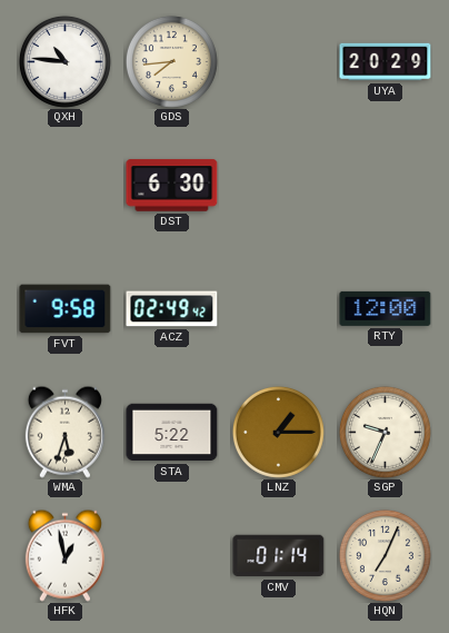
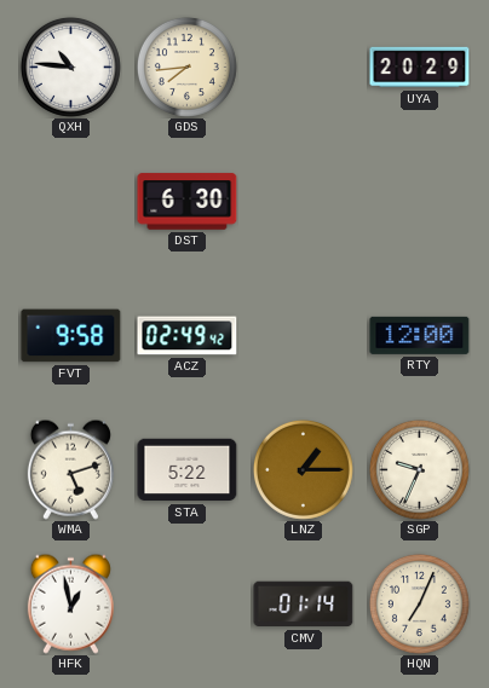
WMA: 5:33 -> 5:12 (70, 469)
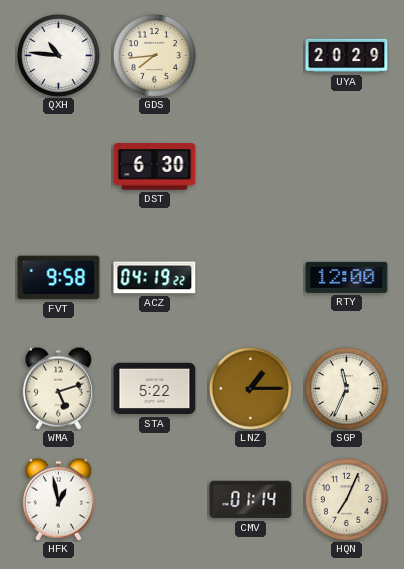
ACZ: 02:49 -> 04:19 (155, 278)
SGP: 9:34 -> 11:34 (346, 388)
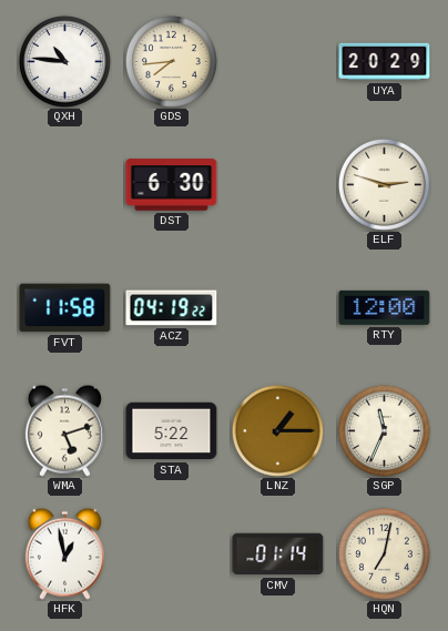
ELF: none -> 2:48 (384, 184)
FVT: 9:58 -> 11:58 (65, 308)
HQN: 7:04 -> 7:02 (384, 553)
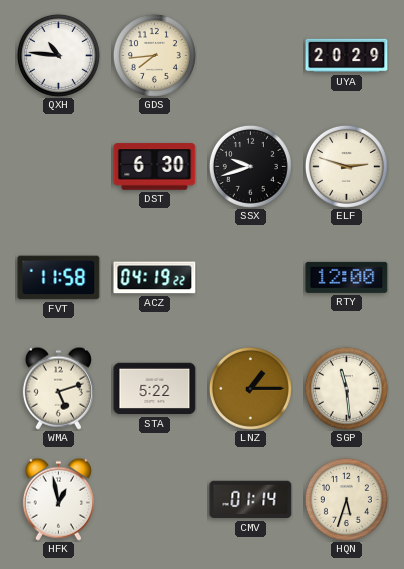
SSX: none -> 9:42 (250, 166)
SGP: 11:34 -> 11:29 (346, 388)
HQN: 7:02 -> 5:33 (346, 499)
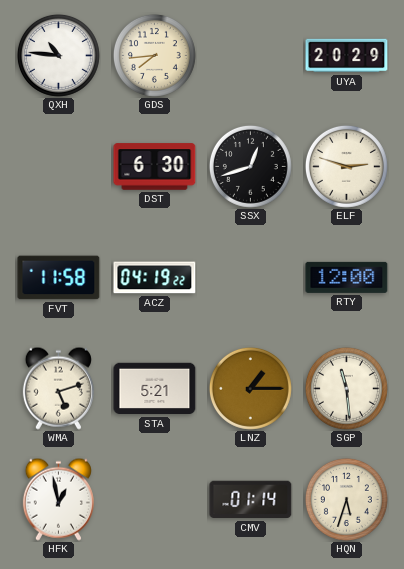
SSX: 9:42 -> 12:42 (250, 166)
STA: 5:22 -> 5:21 (155, 389)
